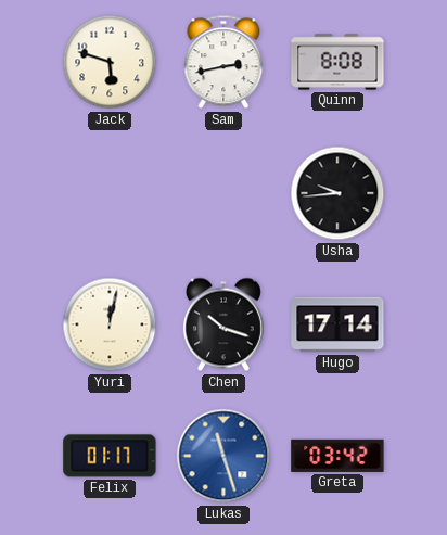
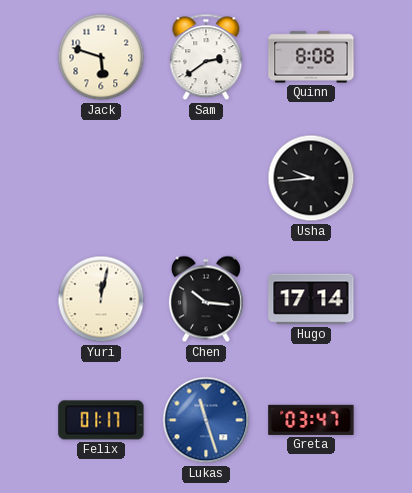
Sam: 2:43 -> 2:39 (206, 57)
Chen: 10:18 -> 10:16 (206, 299)
Greta: 03:42 -> 03:47 (311, 420)
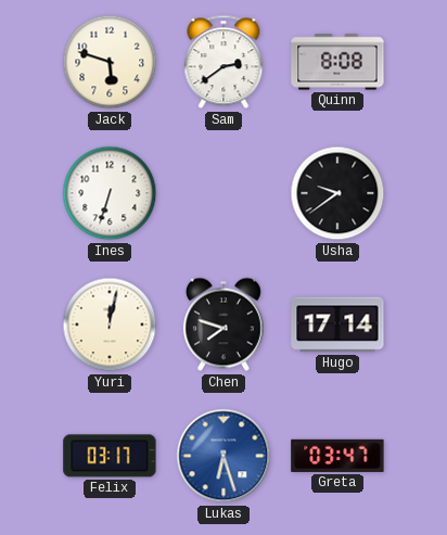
Ines: none -> 6:33 (110, 193)
Usha: 9:44 -> 9:39 (337, 193)
Chen: 10:16 -> 7:48 (224, 324)
Felix: 01:17 -> 03:17 (110, 456)
Lukas: 11:27 -> 6:27 (224, 456)
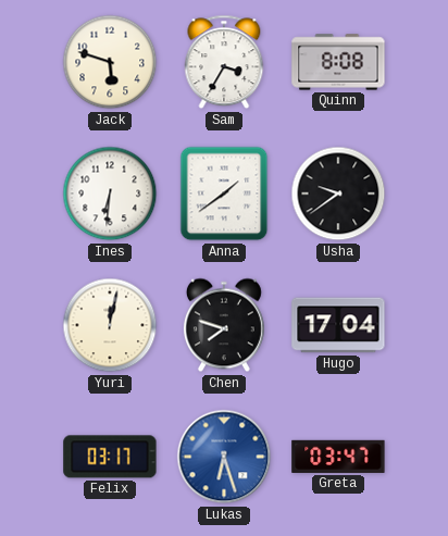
Sam: 2:39 -> 3:35 (224, 62)
Ines: 6:33 -> 6:31 (110, 194)
Anna: none -> 1:39 (224, 194)
Hugo: 17:14 -> 17:04 (338, 325)
